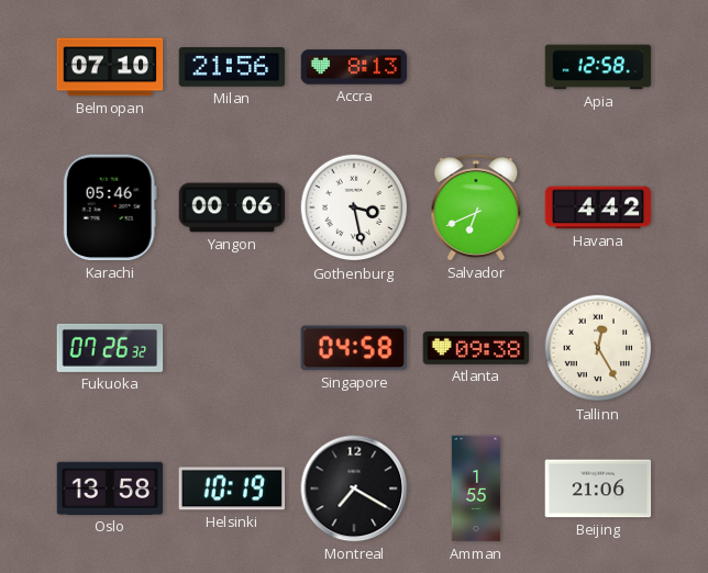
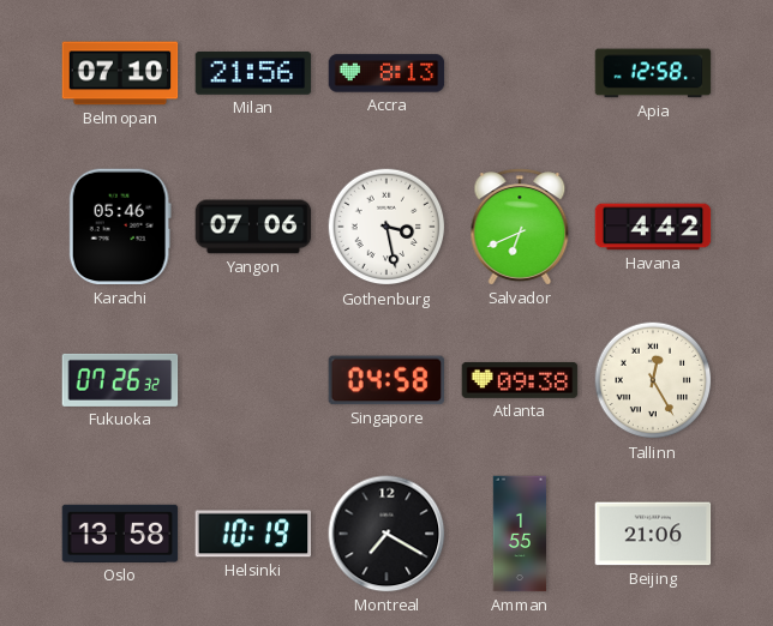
Yangon: 00:06 -> 07:06 (253, 227)
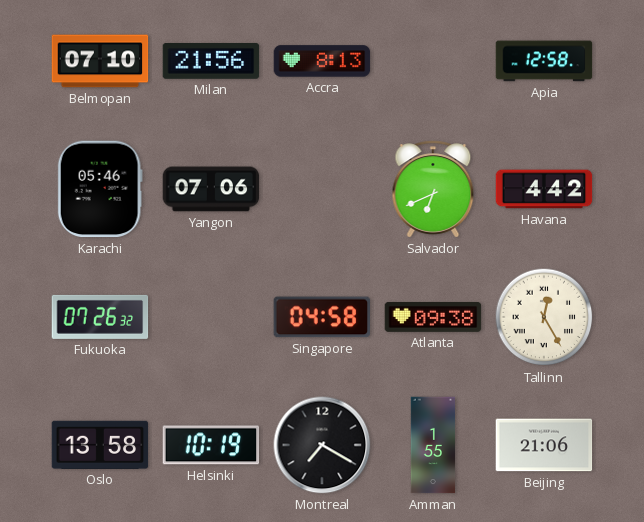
Gothenburg: 3:28 -> none (386, 227)
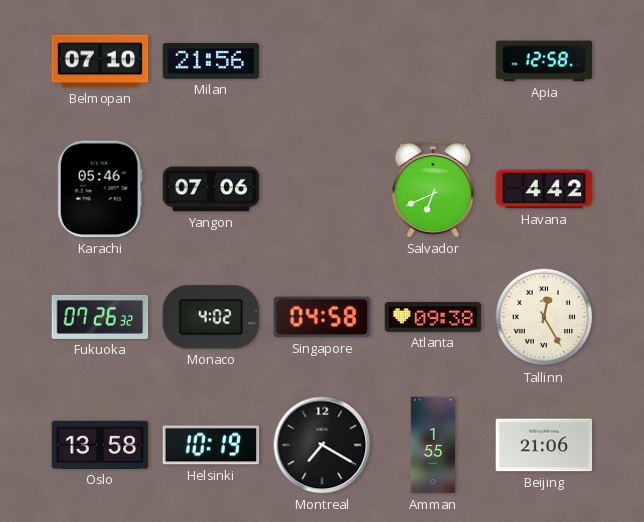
Accra: 8:13 -> none (322, 61)
Monaco: none -> 4:02 (211, 317)
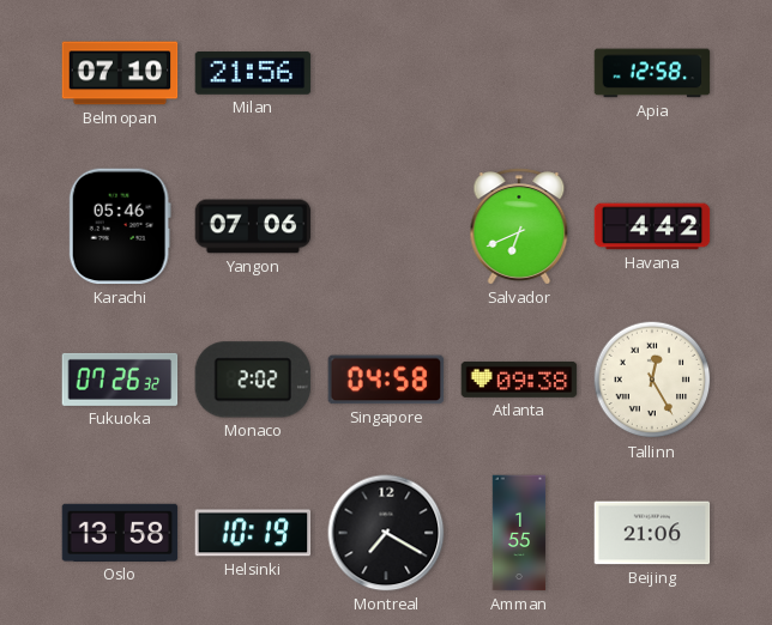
Monaco: 4:02 -> 2:02 (253, 380)
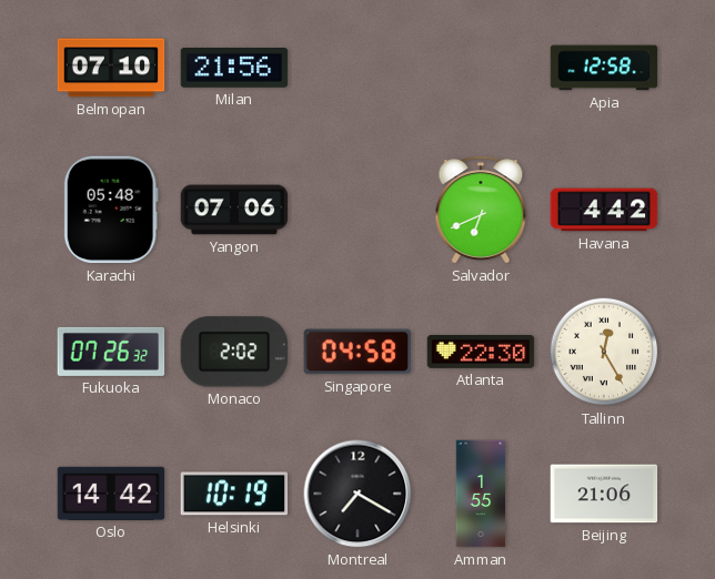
Karachi: 05:46 -> 05:48 (111, 210)
Atlanta: 09:38 -> 22:30 (481, 352)
Oslo: 13:58 -> 14:42 (111, 494)
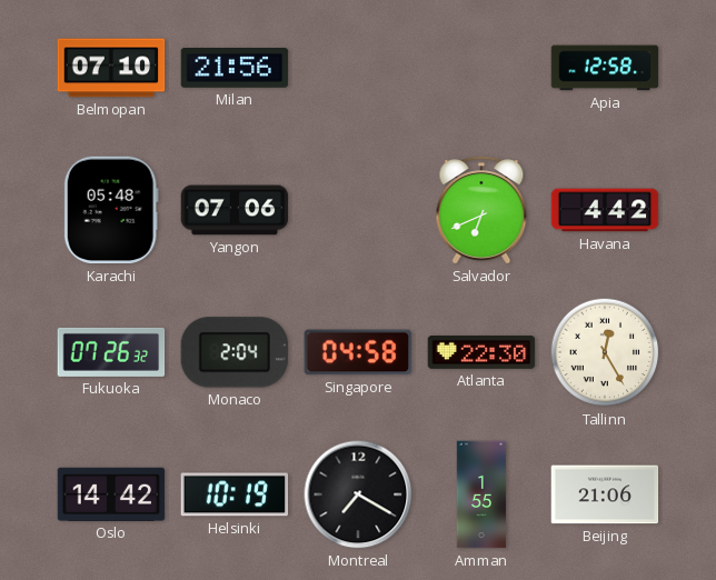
Monaco: 2:02 -> 2:04 (235, 352)
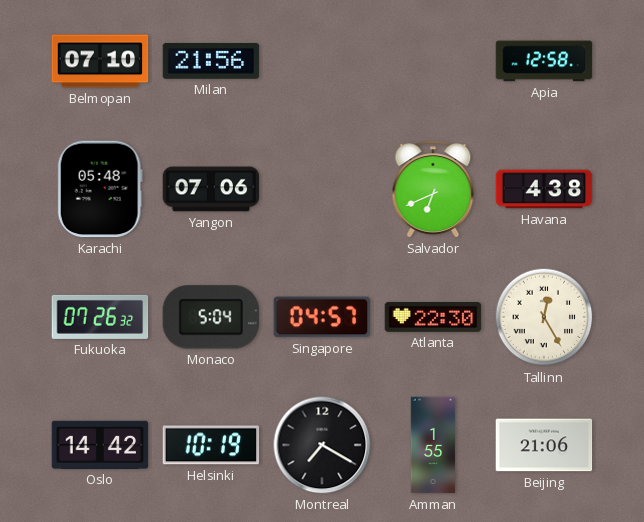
Havana: 4:42 -> 4:38 (544, 189)
Monaco: 2:04 -> 5:04 (211, 317)
Singapore: 04:58 -> 04:57 (322, 317)
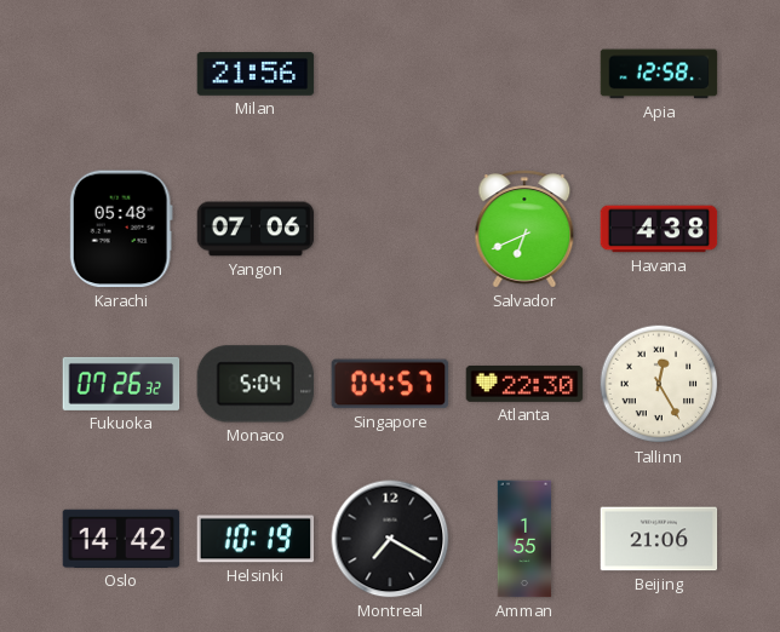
Belmopan: 07:10 -> none (100, 61)
